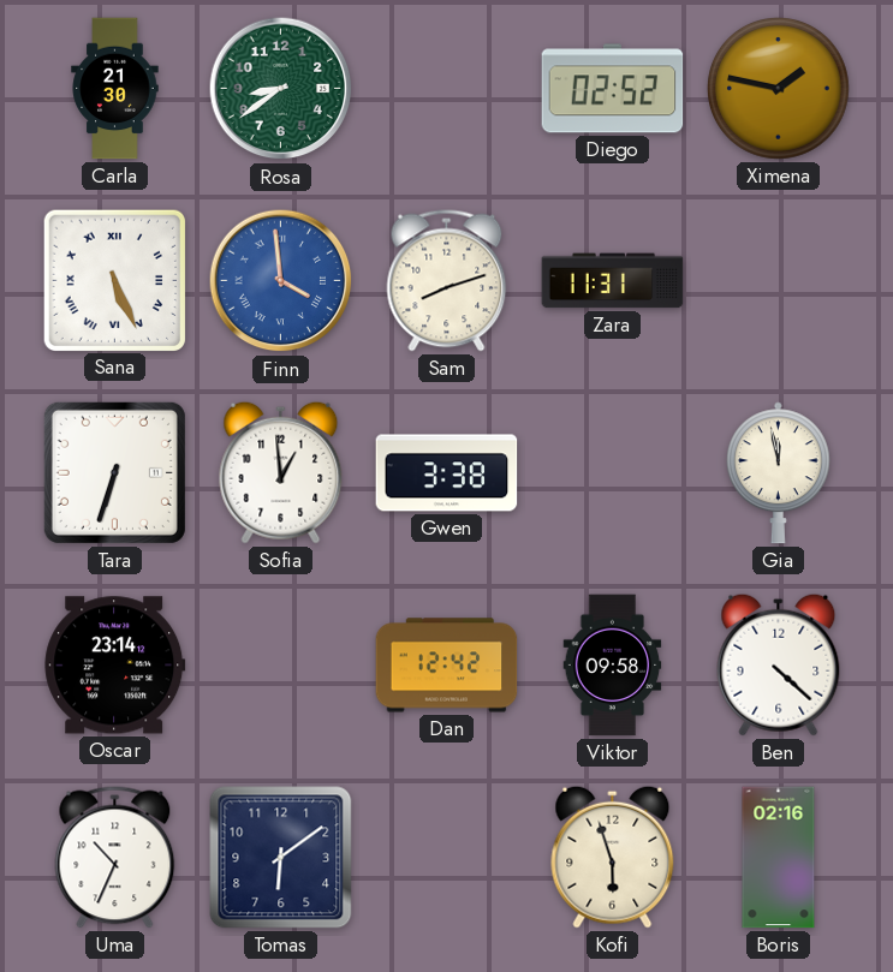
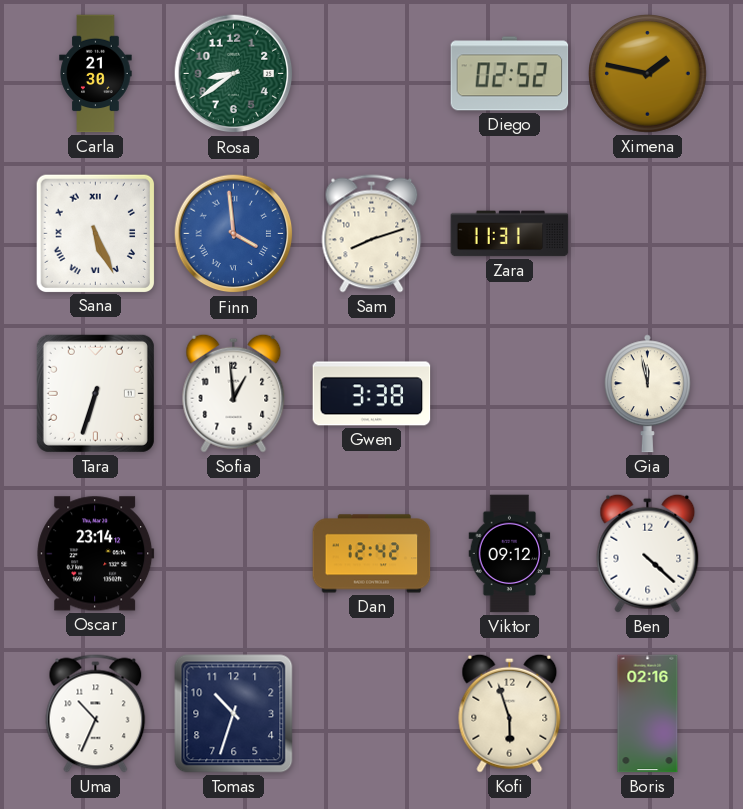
Viktor: 09:58 -> 09:12 (510, 554)
Tomas: 6:09 -> 10:33 (234, 714)
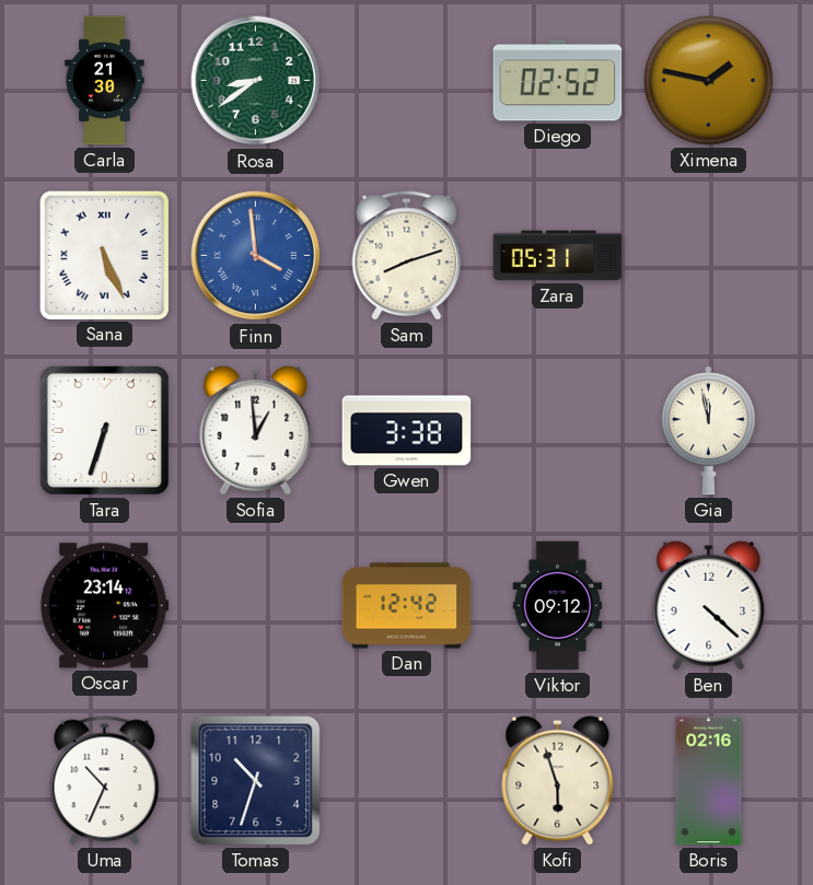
Zara: 11:31 -> 05:31 (558, 256)
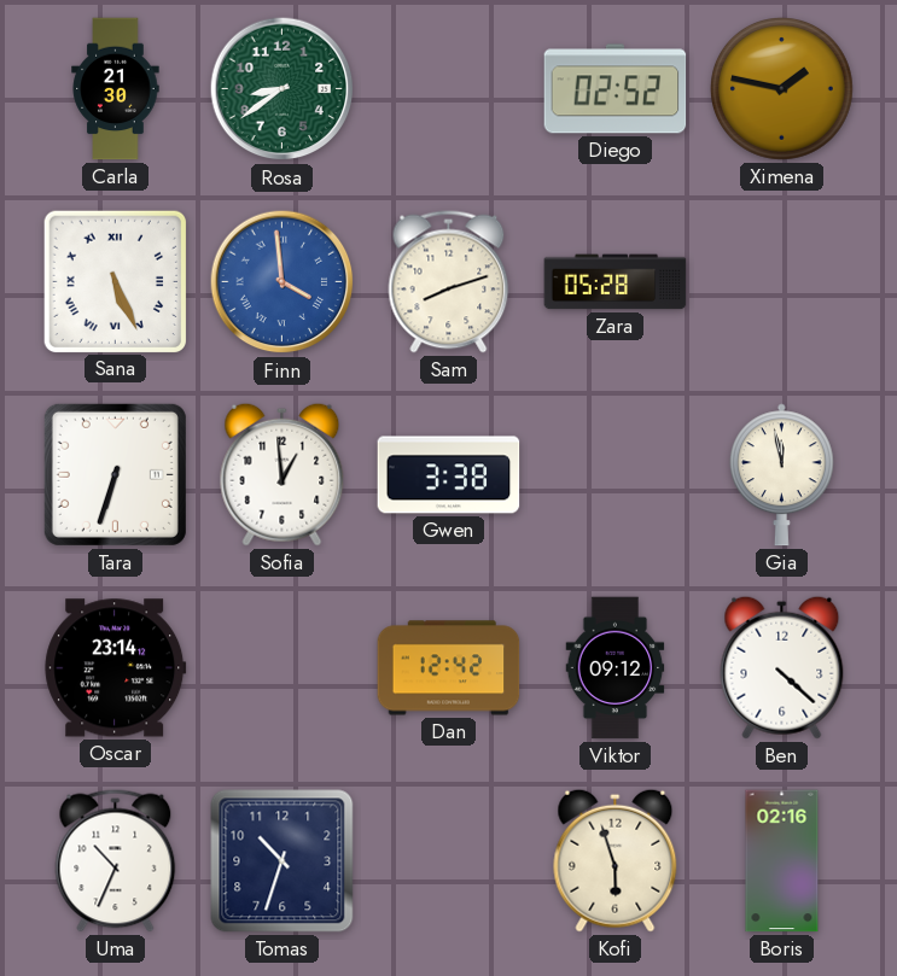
Zara: 05:31 -> 05:28 (616, 282)
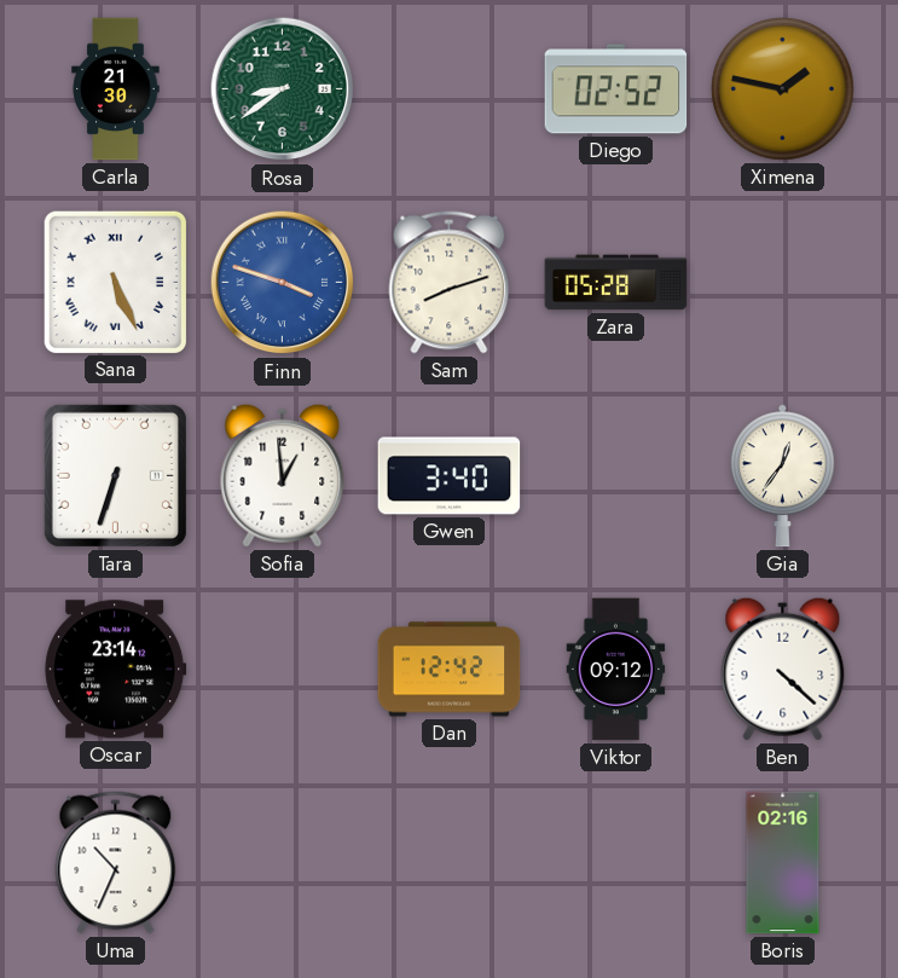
Finn: 3:59 -> 3:48 (283, 283)
Gwen: 3:38 -> 3:40 (450, 476)
Gia: 11:58 -> 12:36 (782, 476)
Tomas: 10:33 -> none (283, 861)
Kofi: 5:57 -> none (616, 860)
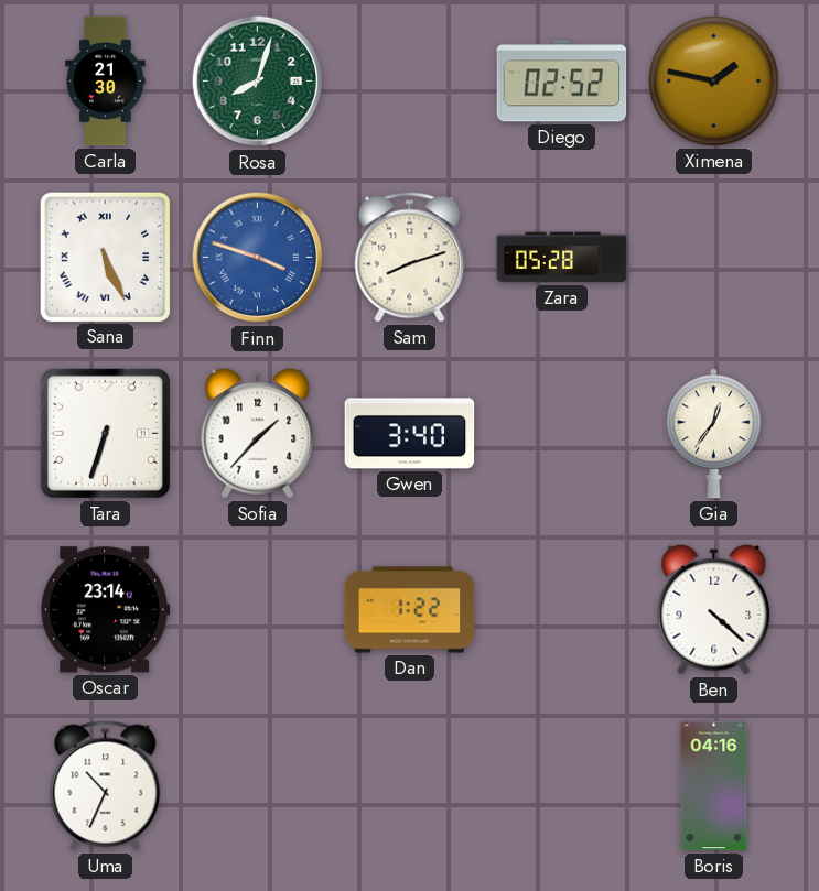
Rosa: 8:39 -> 8:03 (258, 82)
Sofia: 12:59 -> 1:37 (258, 433)
Dan: 12:42 -> 1:22 (410, 610)
Viktor: 09:12 -> none (616, 670)
Boris: 02:16 -> 04:16 (714, 786)
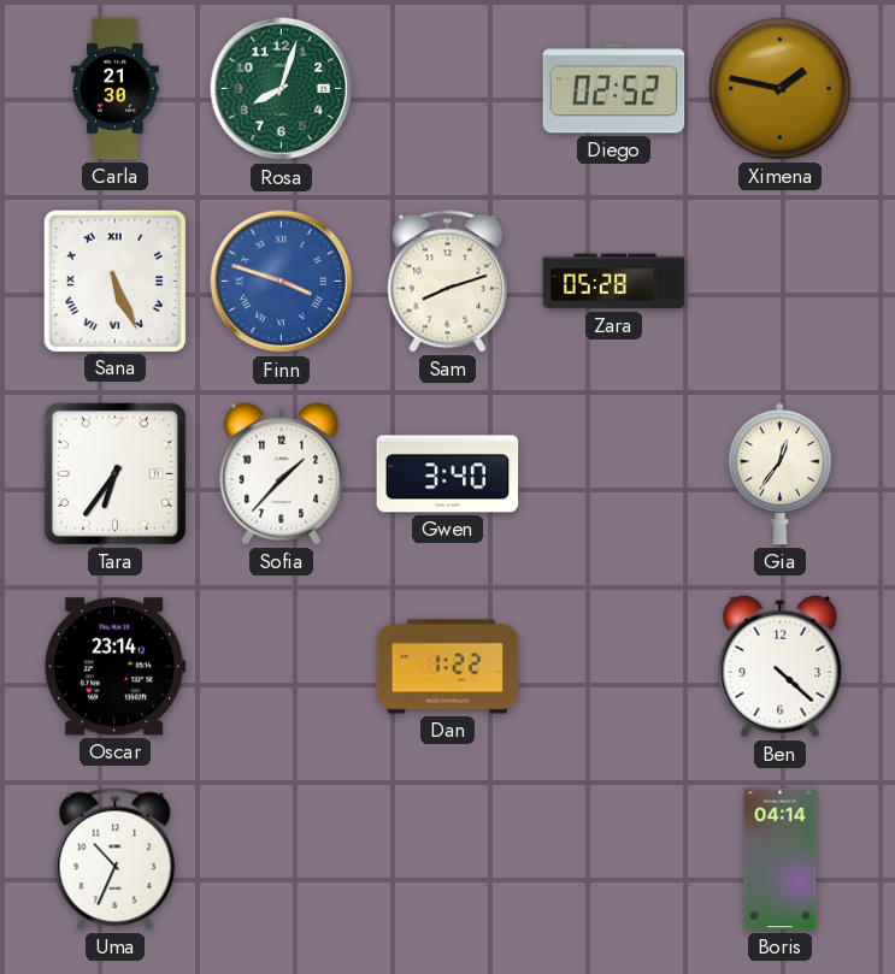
Tara: 6:33 -> 6:36 (114, 473)
Boris: 04:16 -> 04:14 (781, 860)
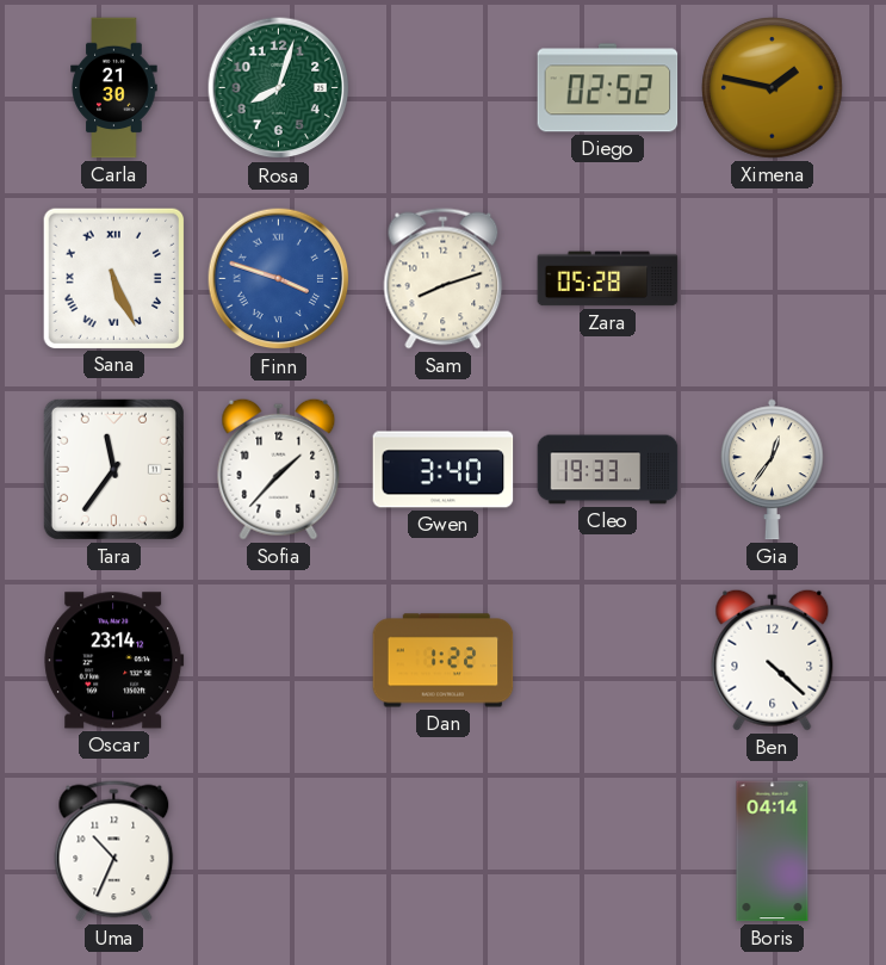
Tara: 6:36 -> 11:36 (113, 469)
Cleo: none -> 19:33 (608, 470)
